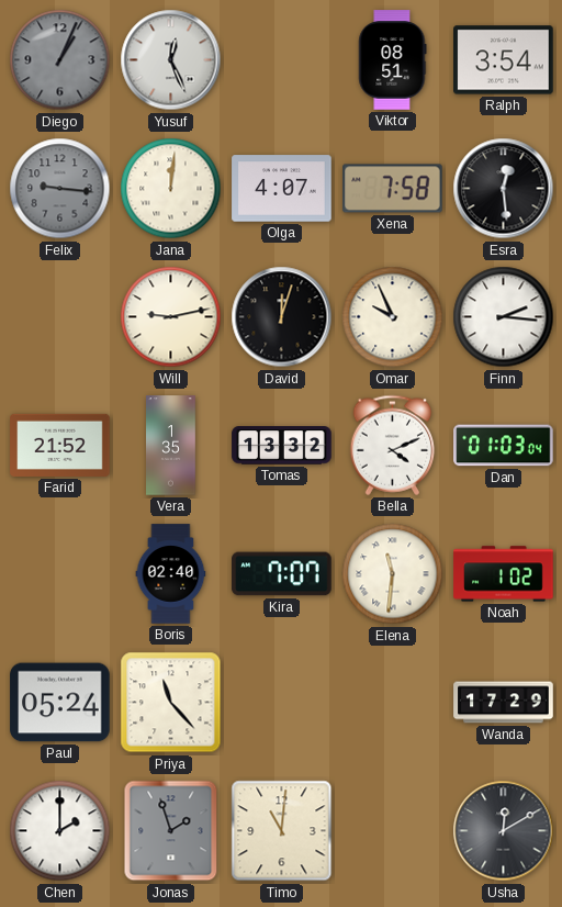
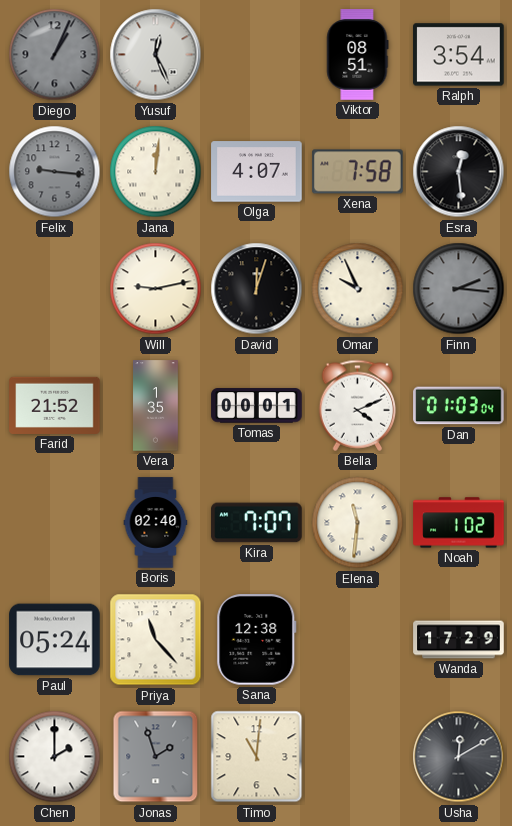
Finn dial: white -> grey (459, 289)
Tomas: 13:32 -> 00:01 (257, 406)
Sana: none -> 12:38 (257, 640)
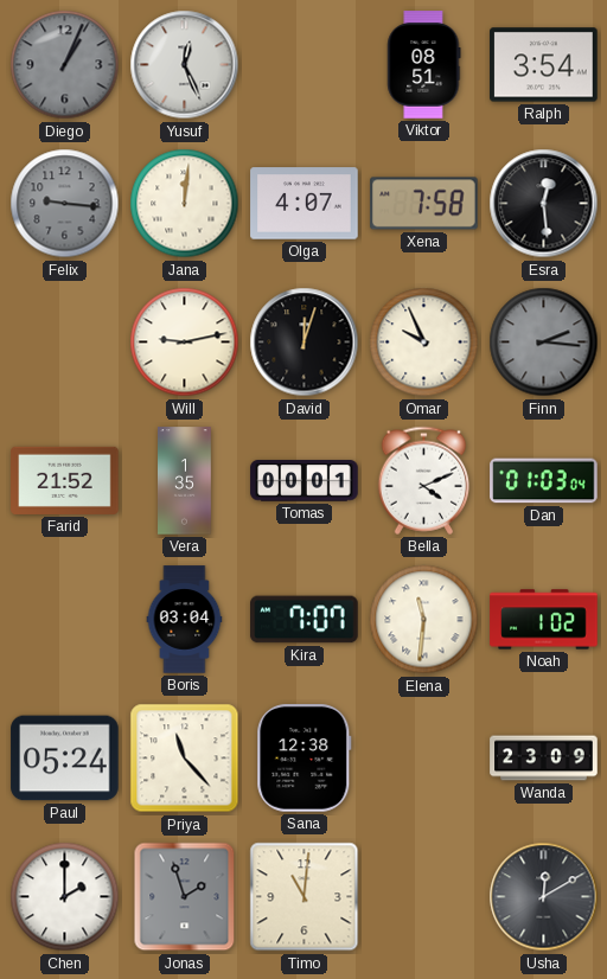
Boris: 02:40 -> 03:04 (185, 620)
Wanda: 17:29 -> 23:09 (544, 759)
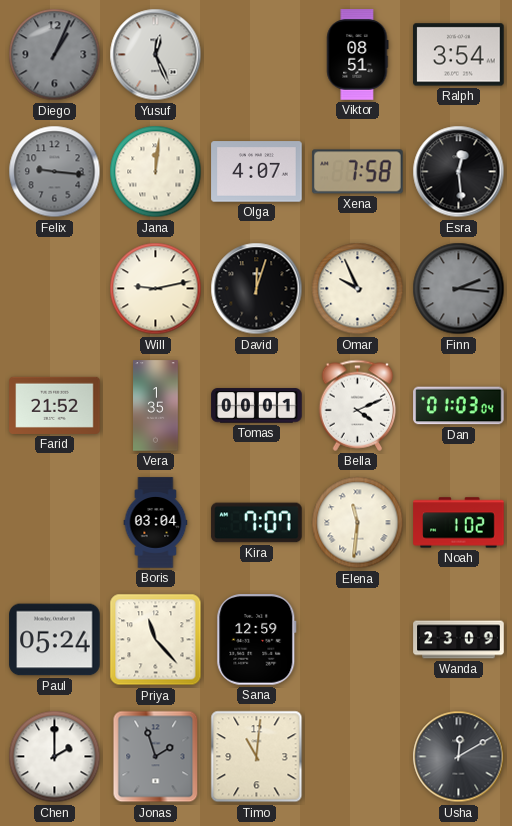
Sana: 12:38 -> 12:59 (257, 640)
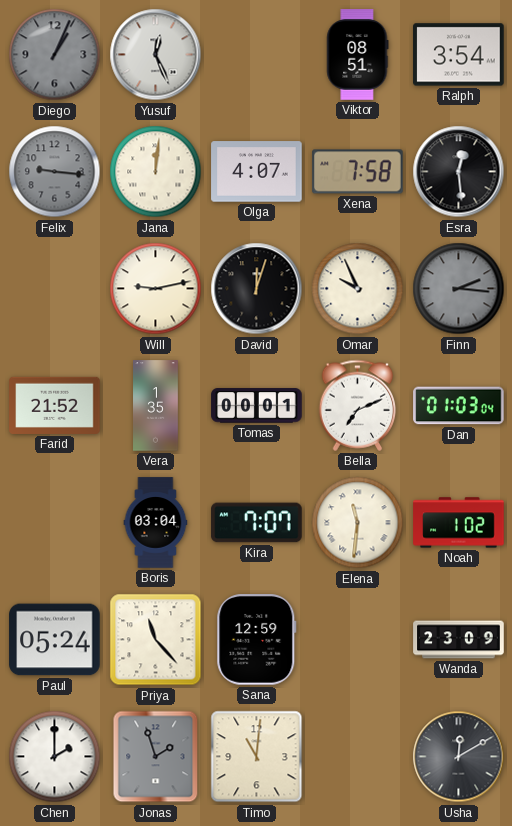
Bella: 4:11 -> 7:11 (358, 405)
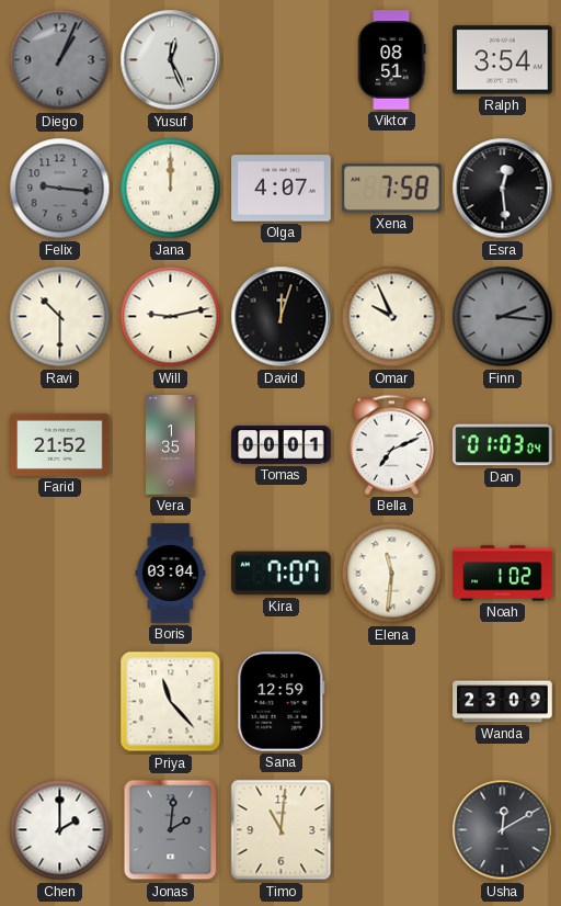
Jana: 12:01 -> 12:00 (171, 189)
Ravi: none -> 10:30 (60, 317)
Paul: 05:24 -> none (55, 640)
Jonas: 1:57 -> 2:01 (171, 830)
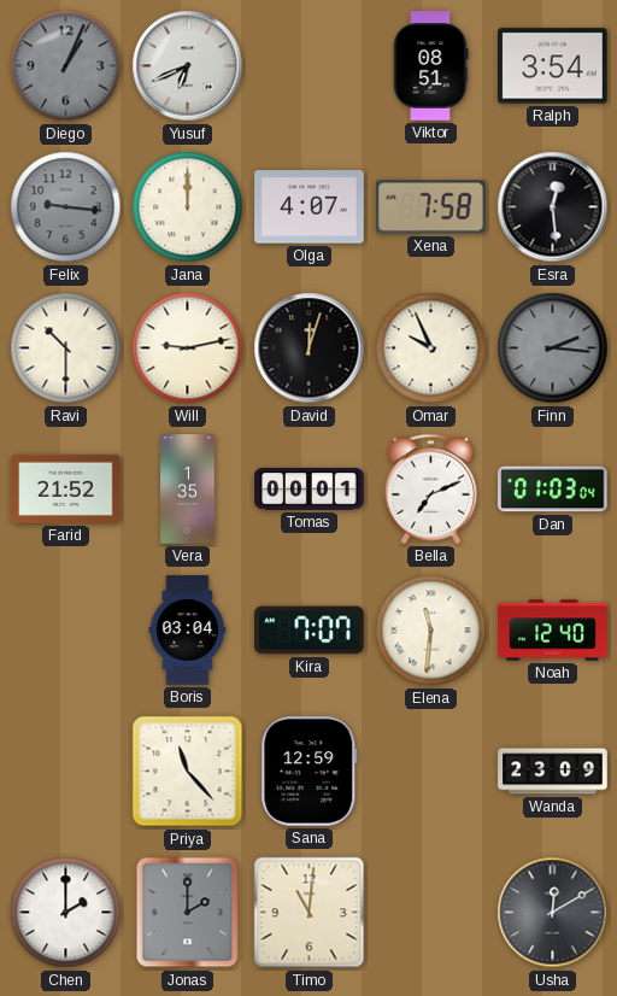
Yusuf: 12:26 -> 6:41 (188, 66)
Noah: 1:02 -> 12:40 (553, 631)
Jonas: 2:01 -> 2:00 (188, 913)
